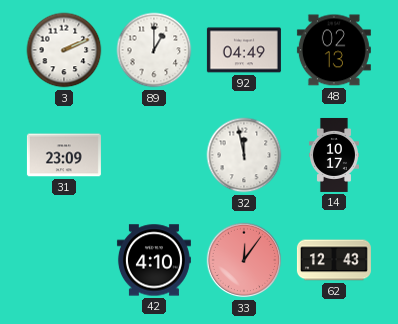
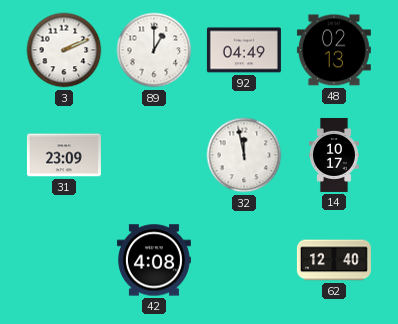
42: 4:10 -> 4:08 (154, 260)
33: 12:06 -> none (244, 260)
62: 12:43 -> 12:40 (334, 260)
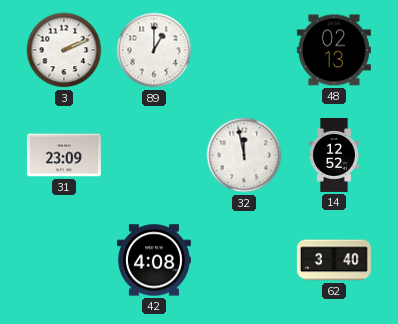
92: 04:49 -> none (244, 50)
14: 10:17 -> 12:52 (334, 155)
62: 12:40 -> 3:40 (334, 260)
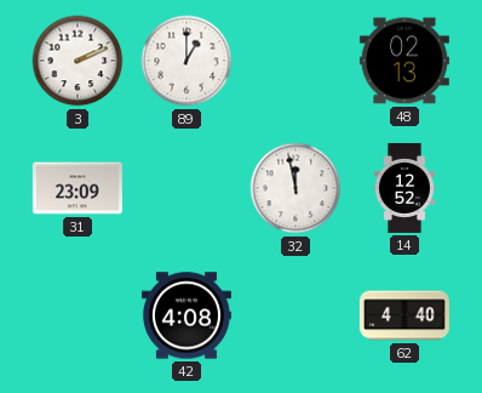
62: 3:40 -> 4:40 (404, 315)
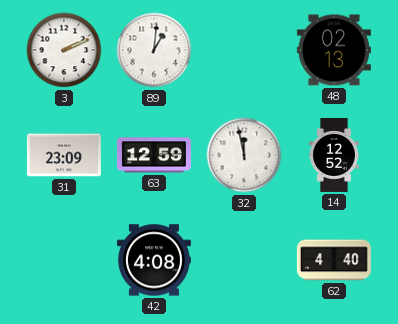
89: 1:00 -> 1:01 (154, 50)
63: none -> 12:59 (154, 155)
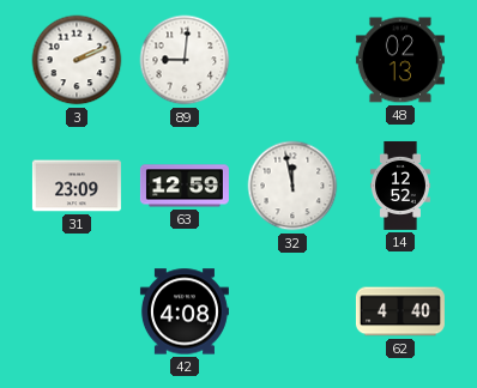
89: 1:01 -> 9:01 (185, 60)
